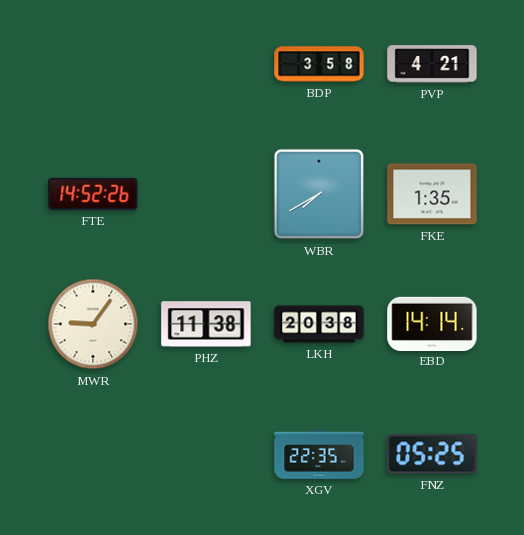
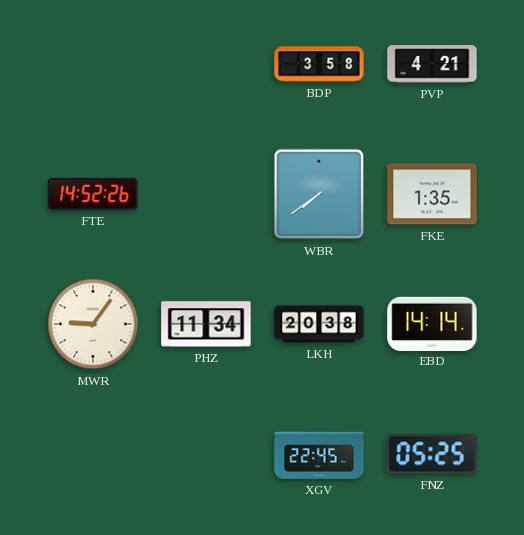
WBR: 7:40 -> 7:39 (319, 194)
PHZ: 11:38 -> 11:34 (206, 324)
XGV: 22:35 -> 22:45 (319, 454)
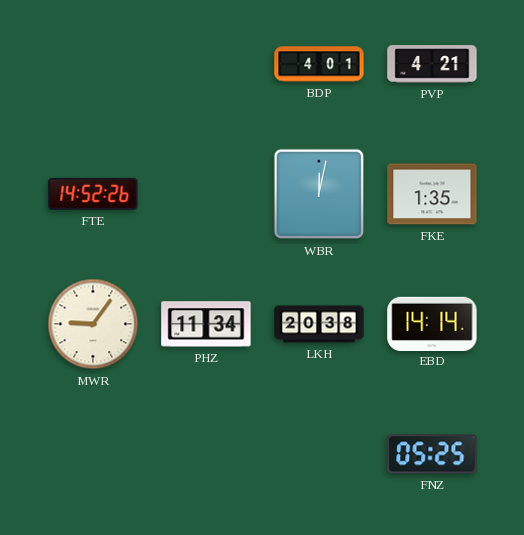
BDP: 3:58 -> 4:01 (319, 64)
WBR: 7:39 -> 12:02 (319, 194)
XGV: 22:45 -> none (319, 454)
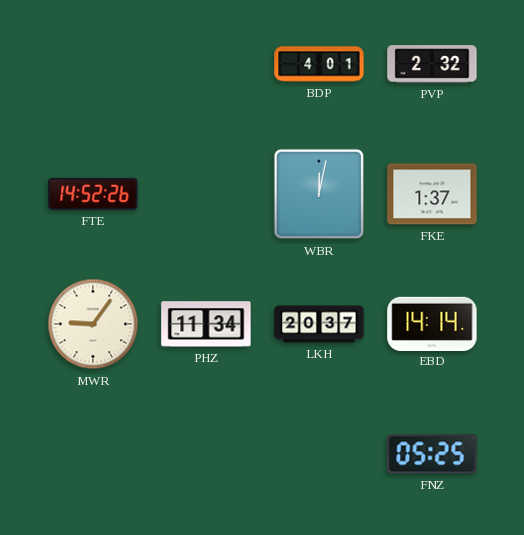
PVP: 4:21 -> 2:32 (432, 64)
FKE: 1:35 -> 1:37 (432, 194)
LKH: 20:38 -> 20:37 (319, 324)
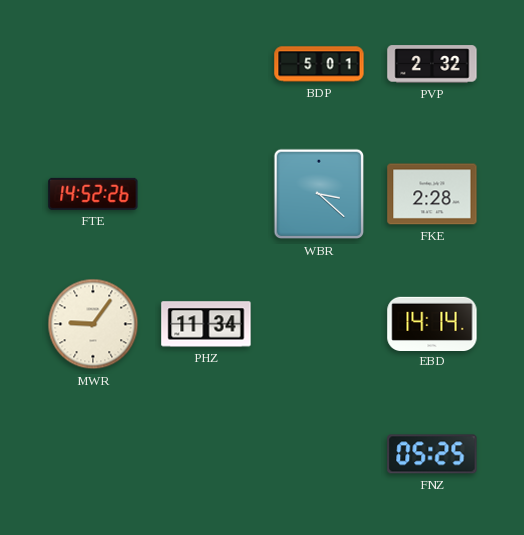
BDP: 4:01 -> 5:01 (319, 64)
WBR: 12:02 -> 3:22 (319, 194)
FKE: 1:37 -> 2:28 (432, 194)
LKH: 20:37 -> none (319, 324)
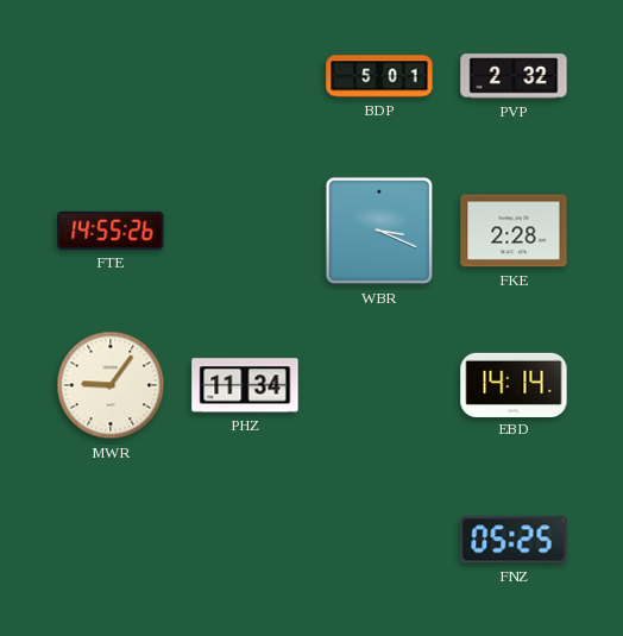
FTE: 14:52 -> 14:55 (111, 231)
WBR: 3:22 -> 3:19 (379, 231)
